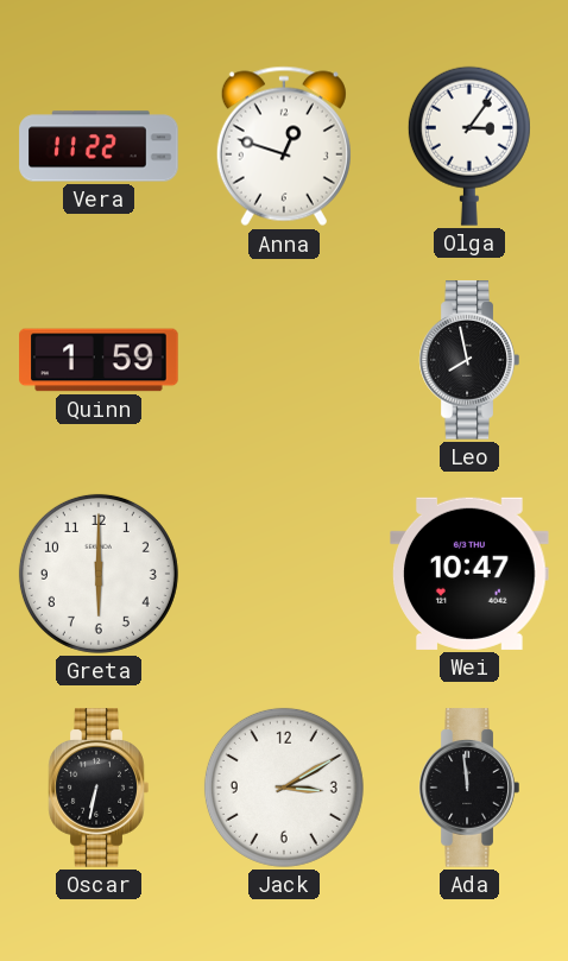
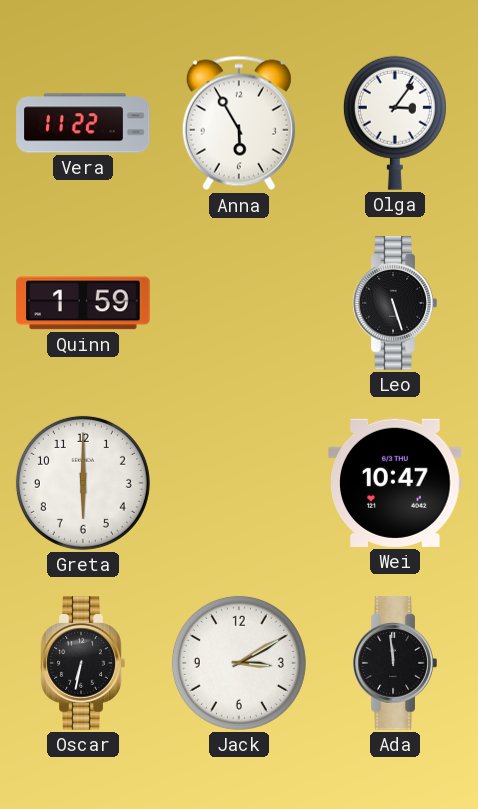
Anna: 12:48 -> 5:55 (239, 123)
Leo: 7:58 -> 5:27 (395, 303)
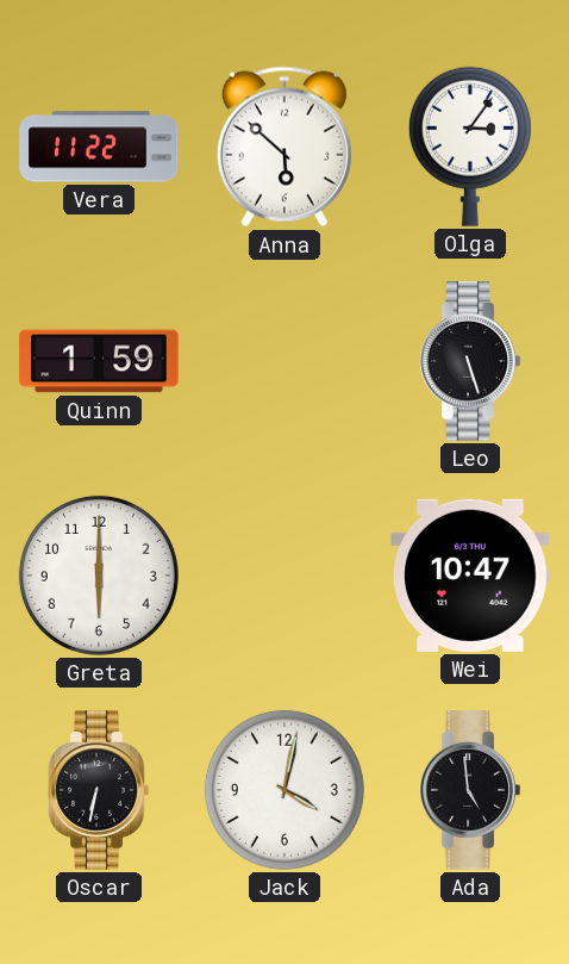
Anna: 5:55 -> 5:52 (284, 147)
Jack: 3:10 -> 4:02 (284, 790)
Ada: 11:59 -> 4:59 (470, 790)
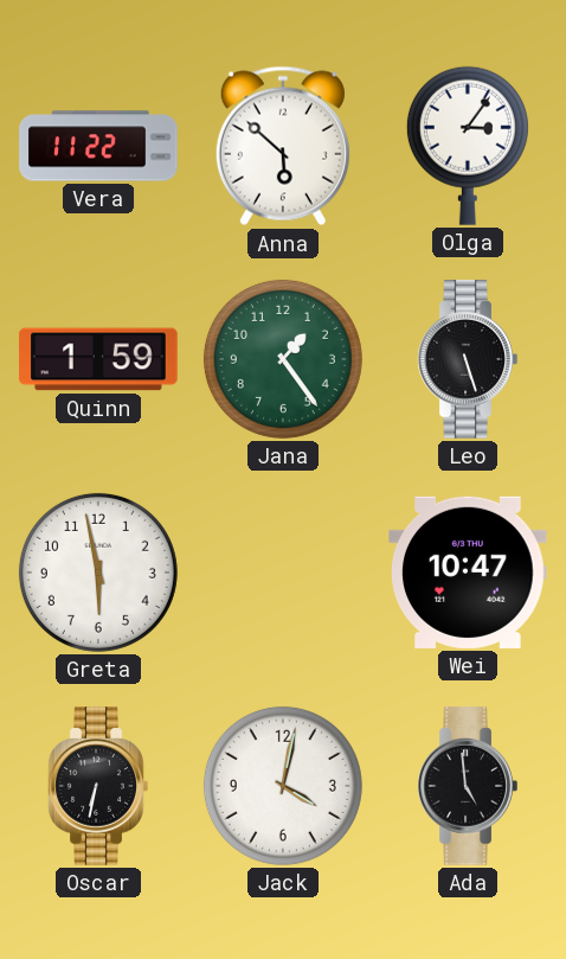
Jana: none -> 1:24 (283, 359)
Greta: 6:00 -> 5:58 (98, 573)
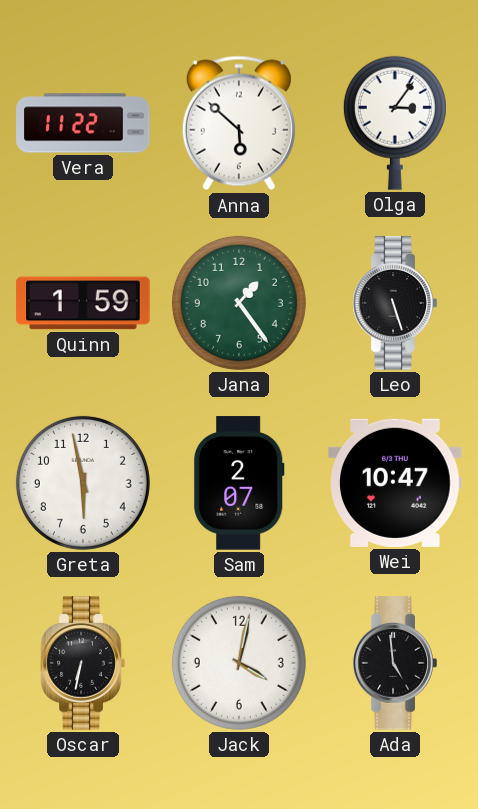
Sam: none -> 2:07 (239, 483)
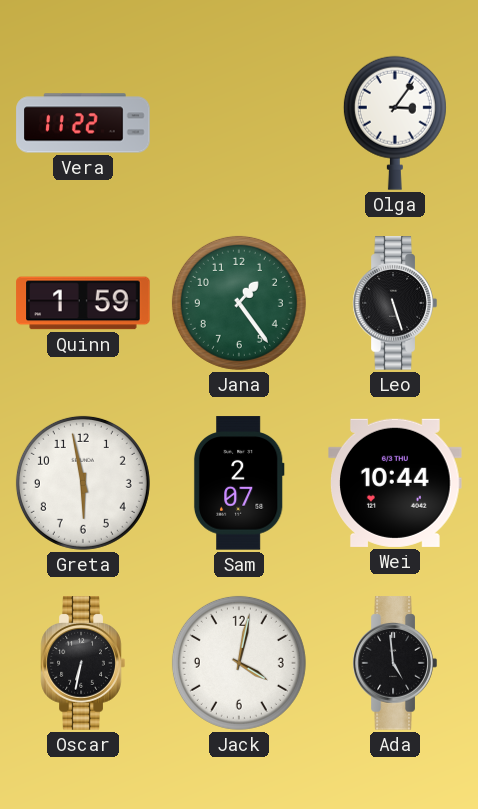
Anna: 5:52 -> none (239, 123)
Wei: 10:47 -> 10:44 (395, 483)
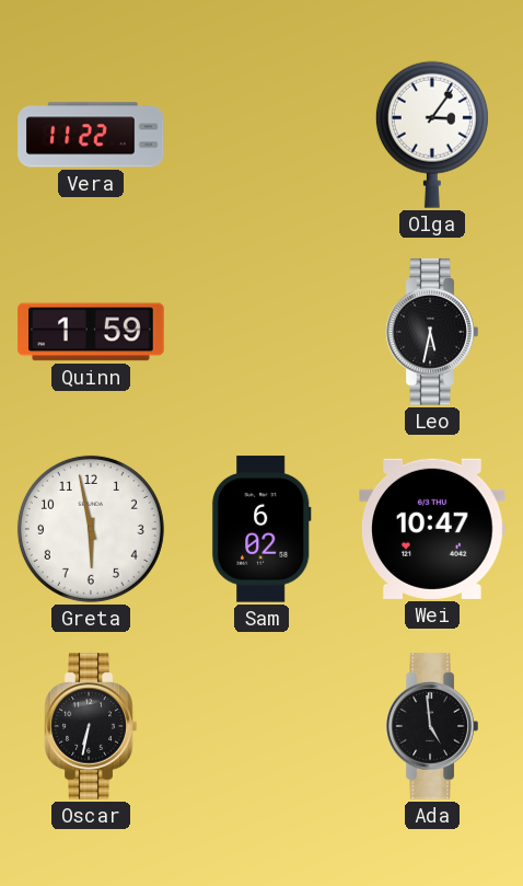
Jana: 1:24 -> none (239, 303)
Leo: 5:27 -> 5:32 (432, 332)
Sam: 2:07 -> 6:02 (261, 529)
Wei: 10:44 -> 10:47 (432, 529)
Jack: 4:02 -> none (239, 663)
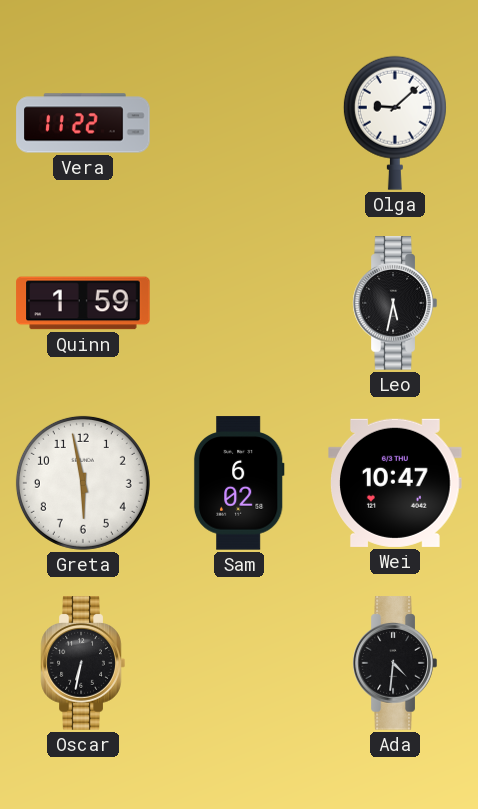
Olga: 3:06 -> 9:08 (395, 123)
Ada: 4:59 -> 4:31 (395, 663)
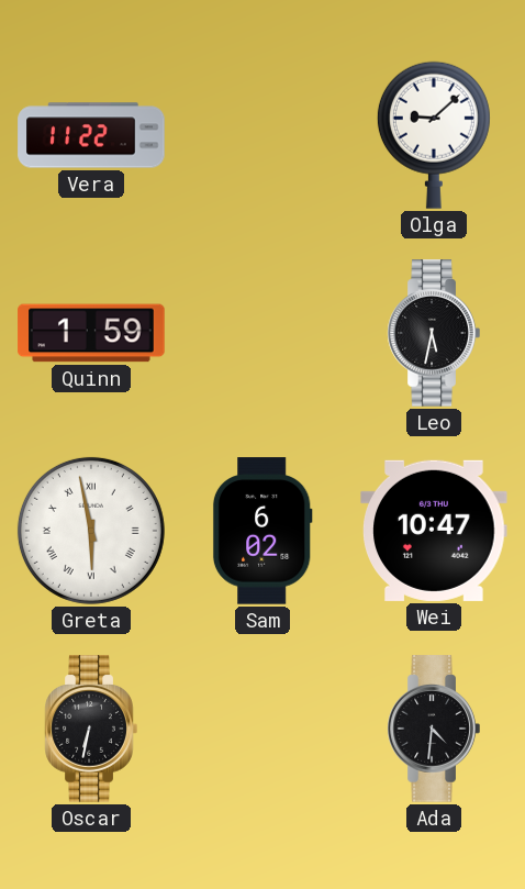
Greta numerals: Arabic -> Roman (91, 531)
